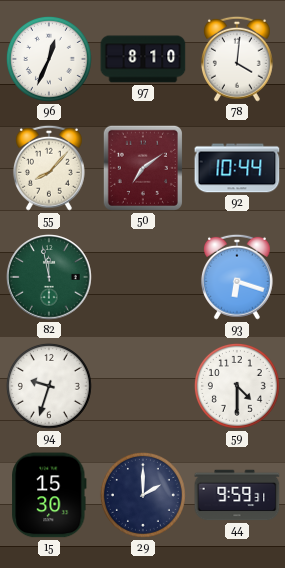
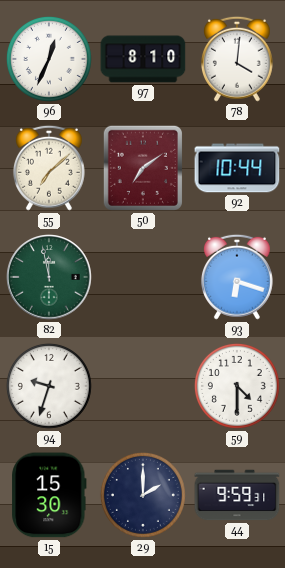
55: 8:07 -> 7:08 (49, 168)
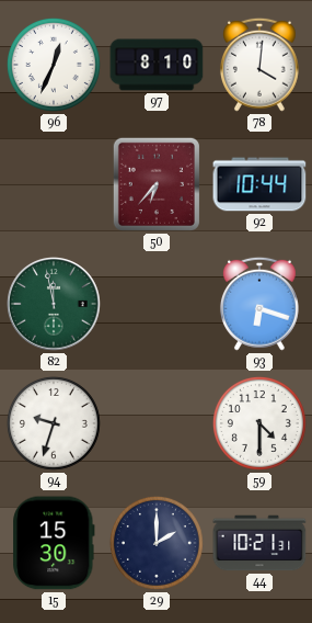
55: 7:08 -> none (49, 168)
50: 7:09 -> 6:37 (157, 184)
44: 9:59 -> 10:21 (259, 543)
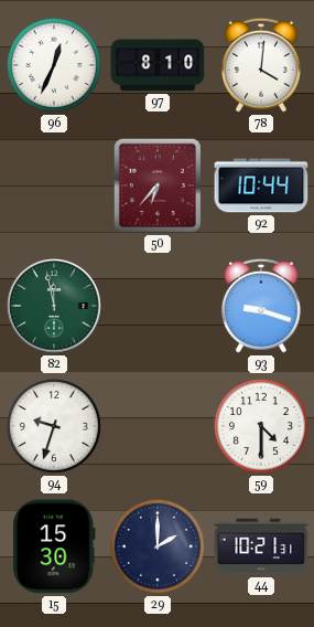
93: 6:18 -> 9:18 (261, 306)
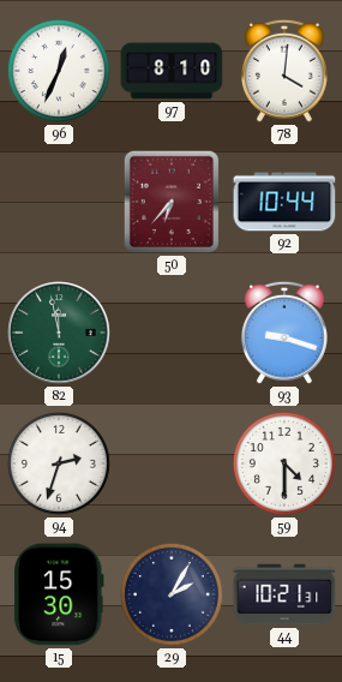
94: 9:33 -> 2:33 (59, 463)
29: 2:00 -> 2:05 (172, 594)
